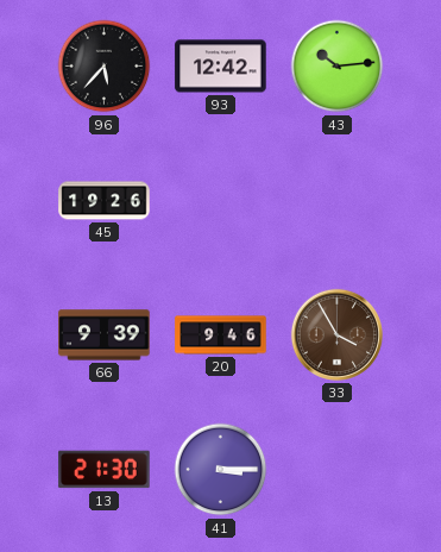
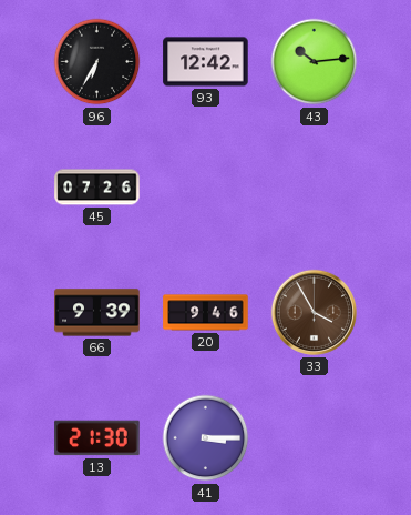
96: 5:37 -> 6:35 (97, 62)
45: 19:26 -> 07:26 (97, 188)
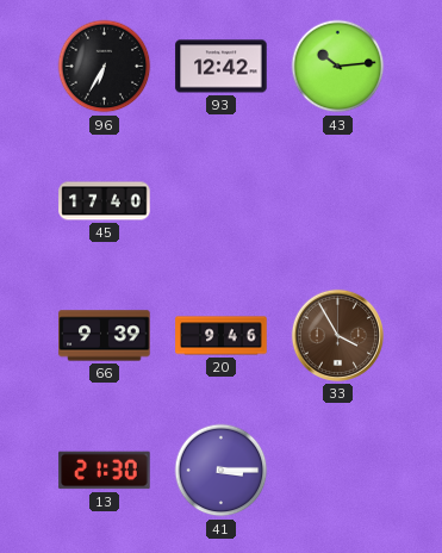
45: 07:26 -> 17:40 (105, 201)
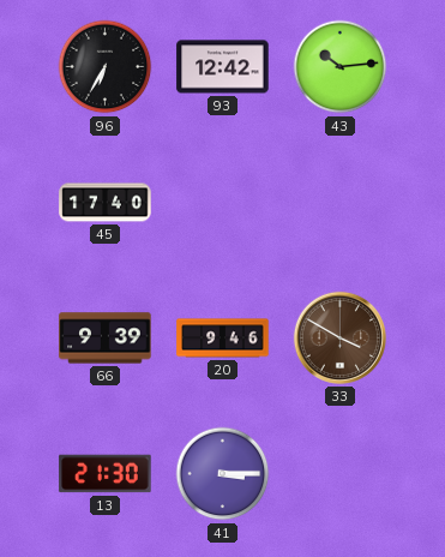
33: 3:55 -> 3:50 (339, 337)
